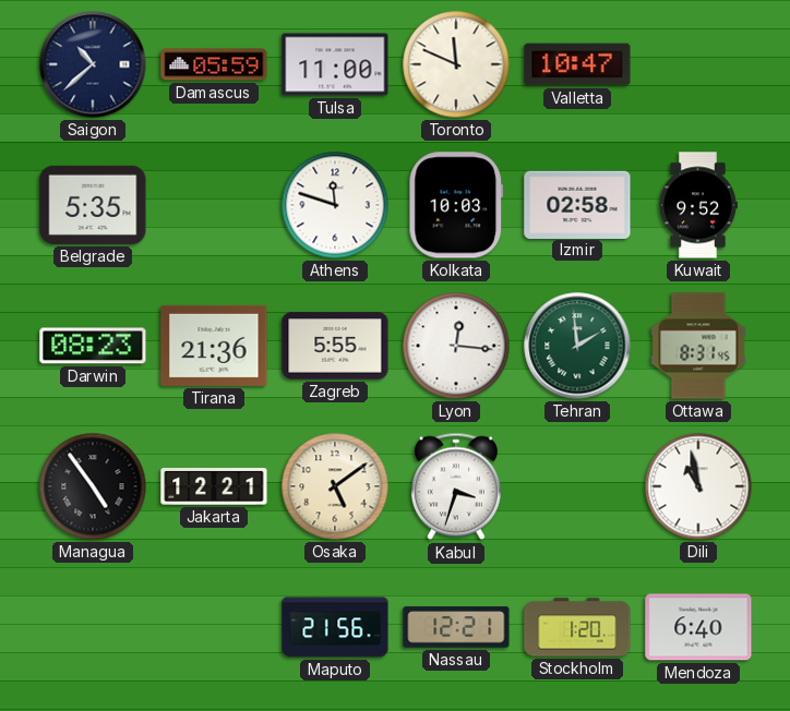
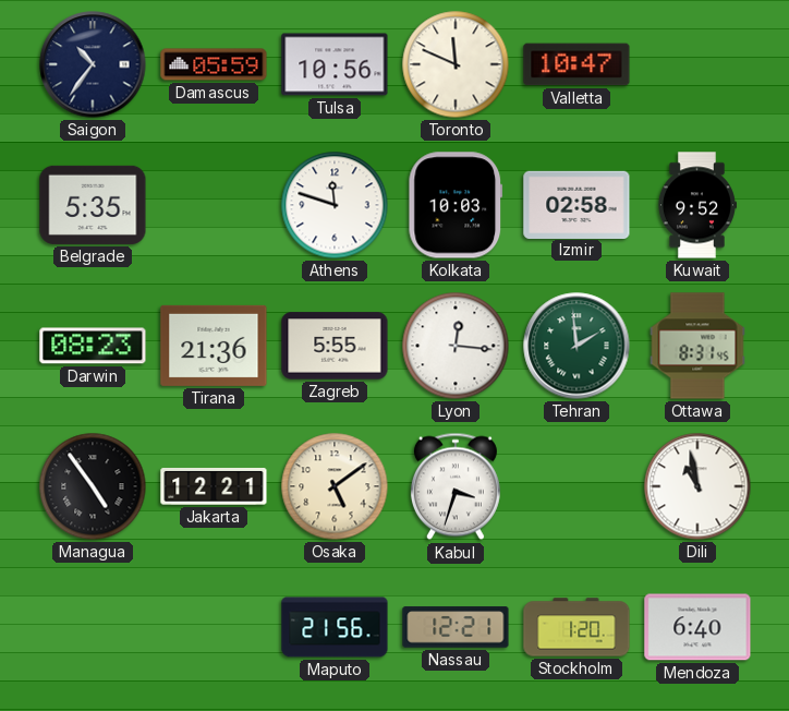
Saigon: 10:38 -> 10:36 (93, 64)
Tulsa: 11:00 -> 10:56 (335, 64)
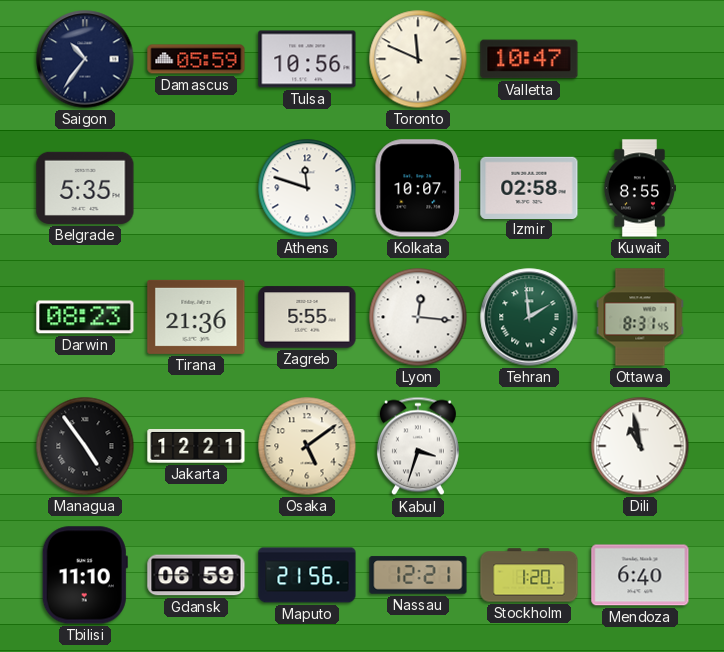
Kolkata: 10:03 -> 10:07 (418, 188)
Kuwait: 9:52 -> 8:55 (639, 188)
Tbilisi: none -> 11:10 (85, 575)
Gdansk: none -> 06:59 (196, 575)
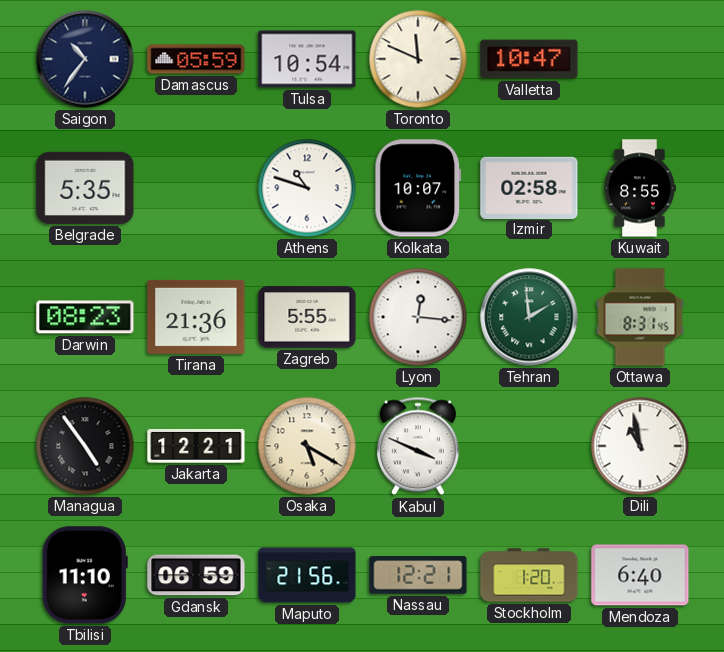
Tulsa: 10:56 -> 10:54 (307, 59)
Athens: 11:48 -> 10:48 (307, 188)
Osaka: 5:09 -> 5:20 (307, 446)
Kabul: 3:33 -> 3:49 (418, 446)
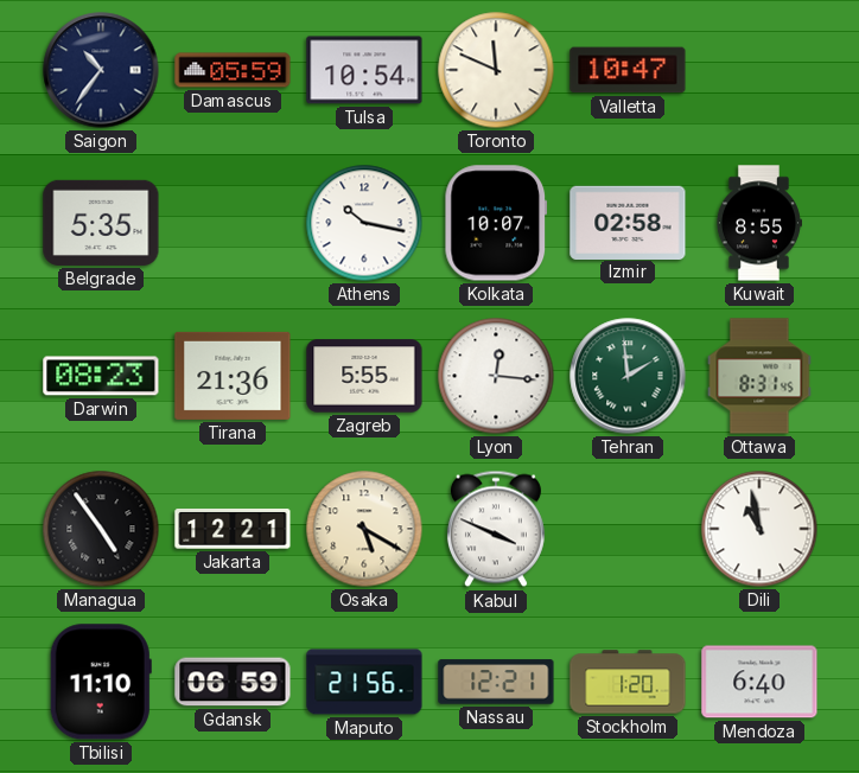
Athens: 10:48 -> 10:17 (364, 223)
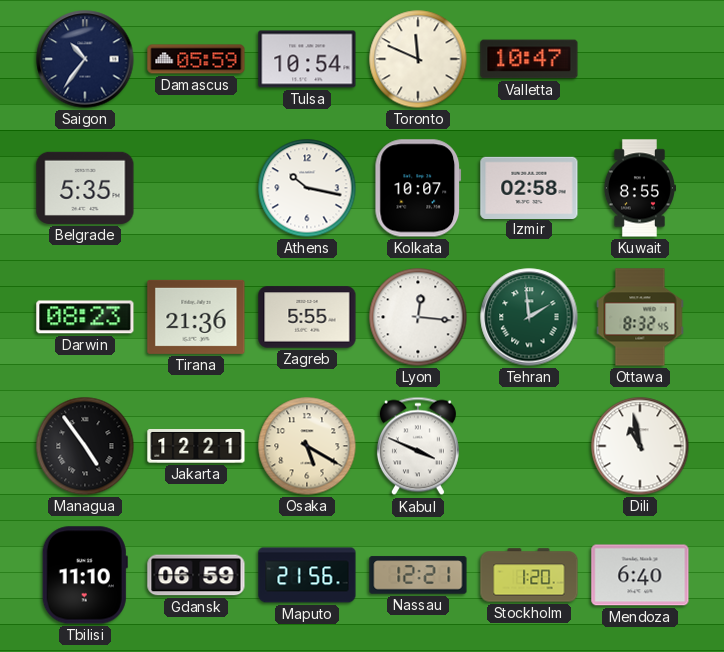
Ottawa: 8:31 -> 8:32 (640, 317)
